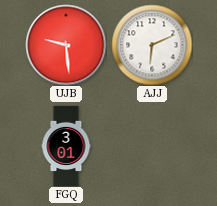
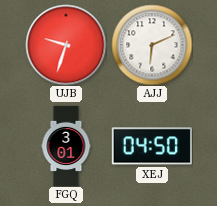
UJB: 9:29 -> 9:33 (66, 45)
XEJ: none -> 04:50 (152, 146)
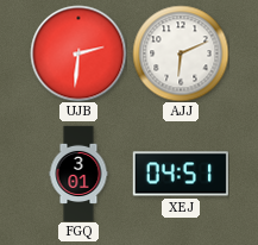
UJB: 9:33 -> 2:31 (78, 54)
XEJ: 04:50 -> 04:51 (181, 174)
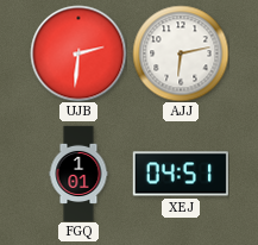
AJJ: 6:11 -> 6:13 (181, 54)
FGQ: 3:01 -> 1:01 (78, 174)
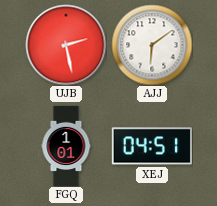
UJB: 2:31 -> 2:28 (66, 45)
AJJ: 6:13 -> 6:09 (152, 45)
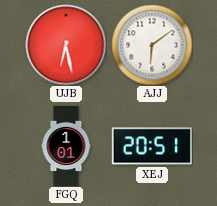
UJB: 2:28 -> 6:28 (66, 45)
XEJ: 04:51 -> 20:51 (152, 146)
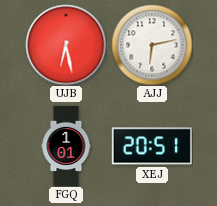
AJJ: 6:09 -> 6:13 (152, 45)
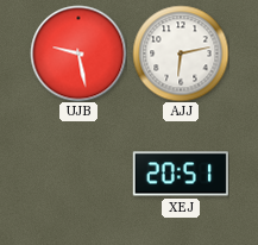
UJB: 6:28 -> 9:28 (78, 54)
FGQ: 1:01 -> none (66, 146)
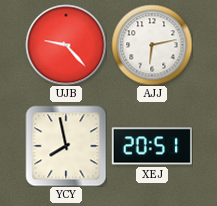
UJB: 9:28 -> 9:23 (66, 45)
YCY: none -> 7:58 (66, 146)
